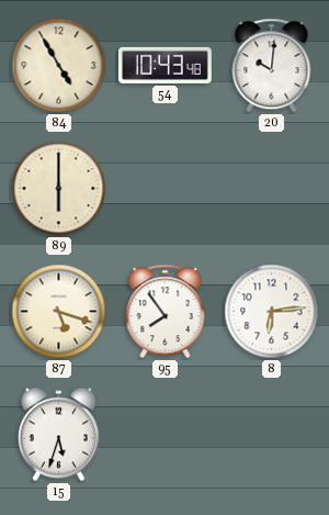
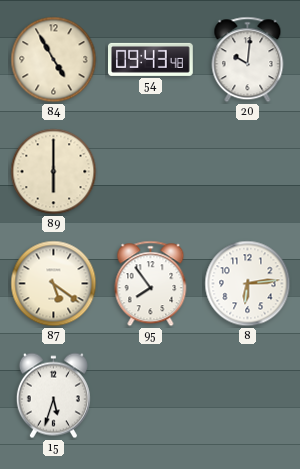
54: 10:43 -> 09:43 (151, 59)
87: 5:18 -> 5:21 (54, 284)
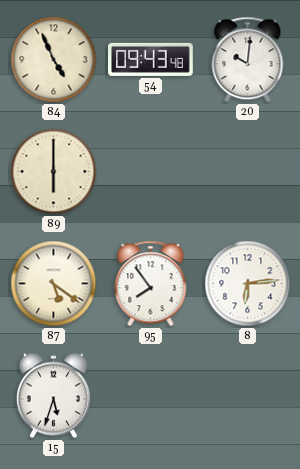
84: 4:55 -> 4:56 (54, 60)
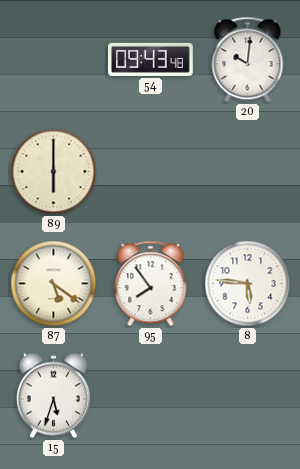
84: 4:56 -> none (54, 60)
8: 6:14 -> 5:46 (248, 284)
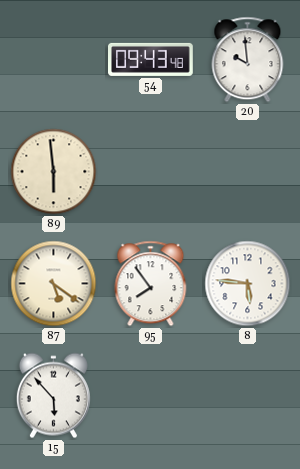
20: 10:01 -> 9:59 (248, 60)
89: 6:00 -> 5:59 (54, 172)
15: 5:33 -> 5:53 (53, 396)
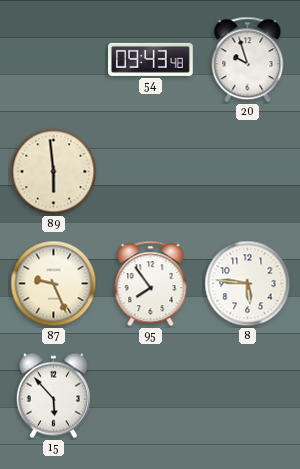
20: 9:59 -> 9:57 (248, 60)
87: 5:21 -> 9:26 (54, 284)
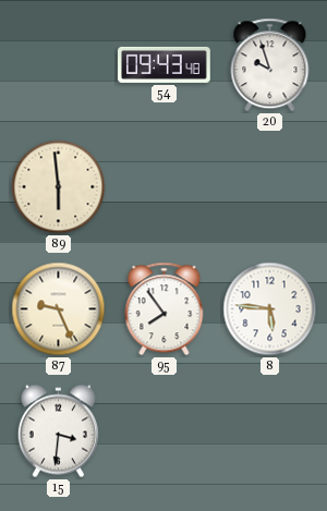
15: 5:53 -> 3:31 (58, 431)
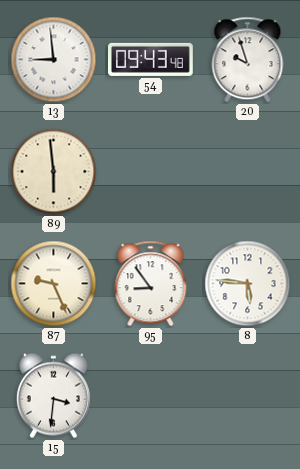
13: none -> 8:59 (54, 60)
95: 7:54 -> 8:54 (151, 284)
